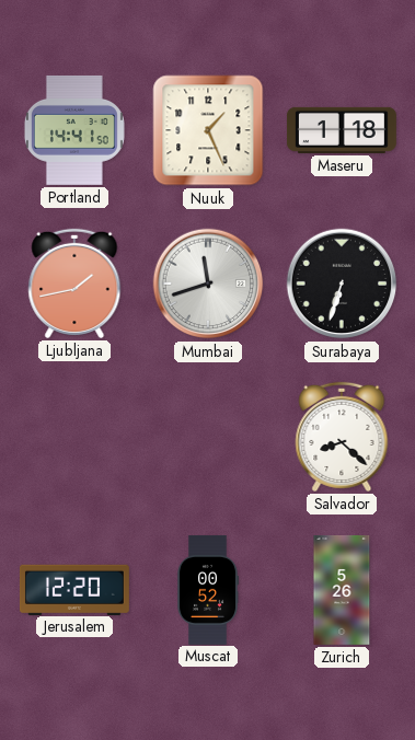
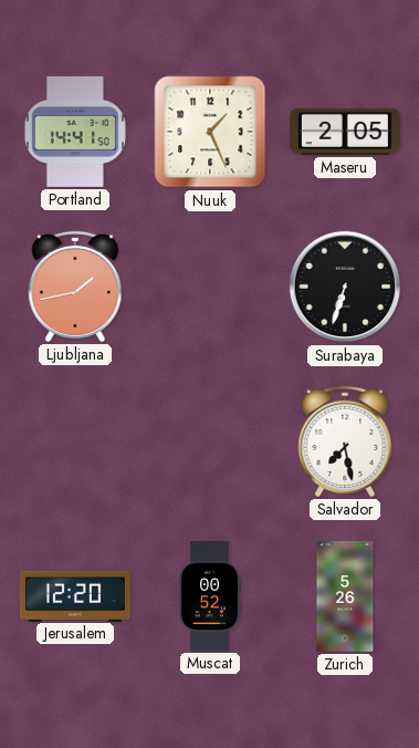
Maseru: 1:18 -> 2:05 (345, 132)
Mumbai: 11:42 -> none (208, 284)
Salvador: 8:22 -> 7:28 (345, 441)
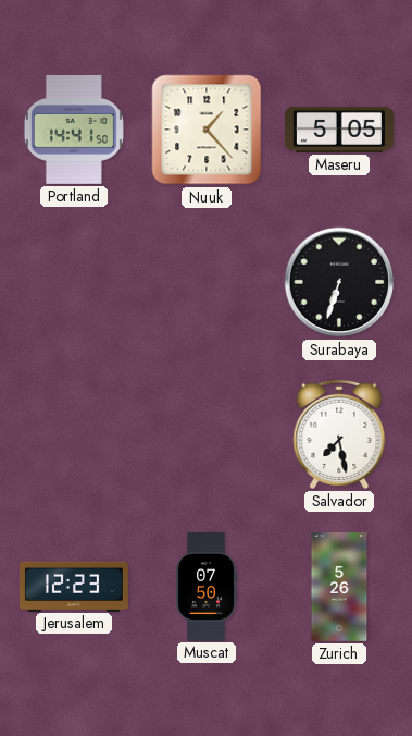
Nuuk: 1:26 -> 1:23 (207, 130)
Maseru: 2:05 -> 5:05 (339, 130)
Ljubljana: 1:43 -> none (75, 287)
Jerusalem: 12:20 -> 12:23 (74, 586)
Muscat: 00:52 -> 07:50 (207, 587)
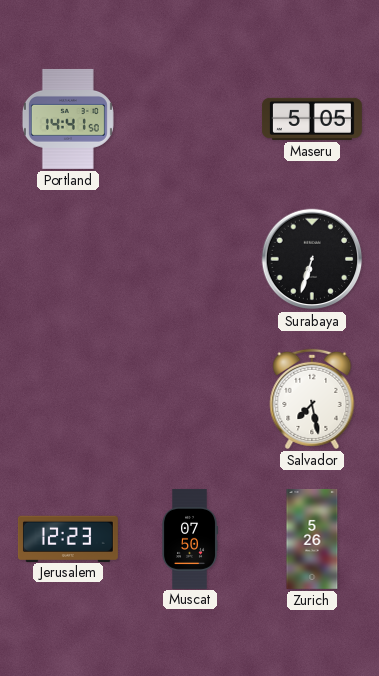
Nuuk: 1:23 -> none (207, 130)
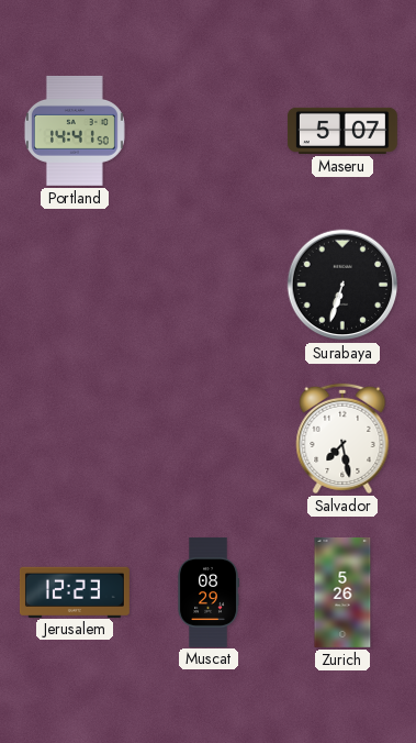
Maseru: 5:05 -> 5:07 (342, 131)
Muscat: 07:50 -> 08:29 (209, 592)
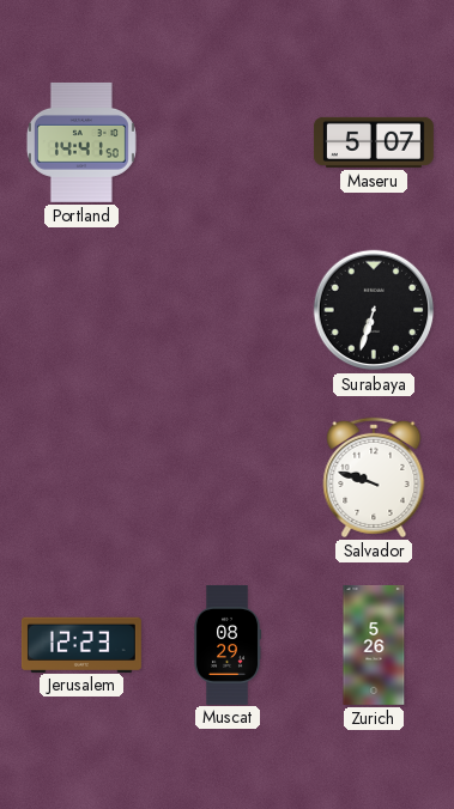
Salvador: 7:28 -> 9:48 (374, 478)
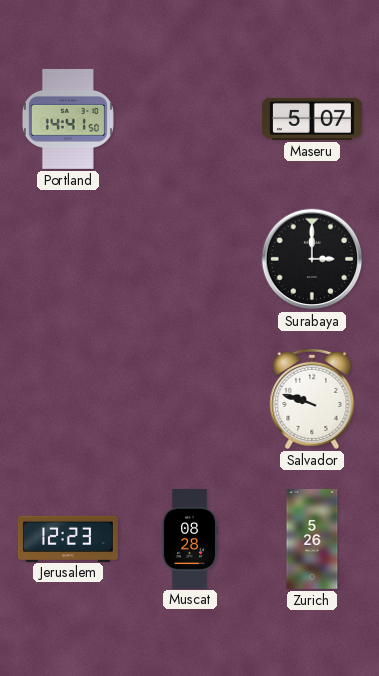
Surabaya: 6:33 -> 3:00 (312, 259)
Muscat: 08:29 -> 08:28 (190, 539)
